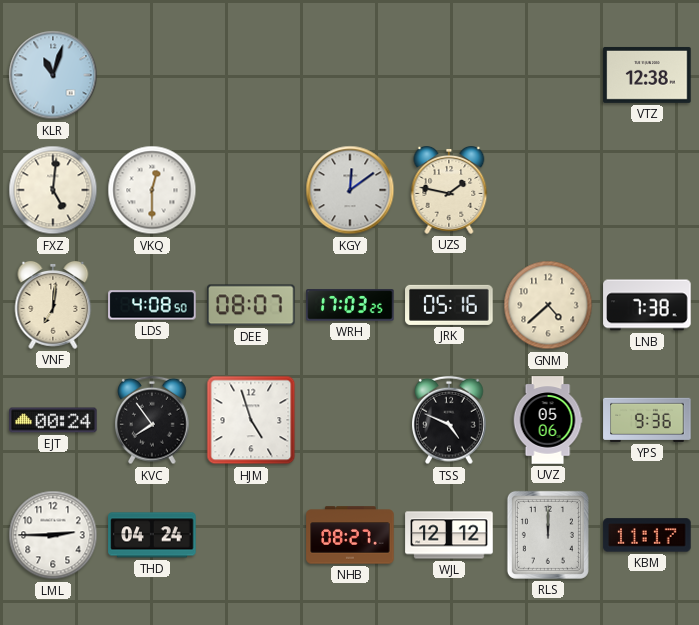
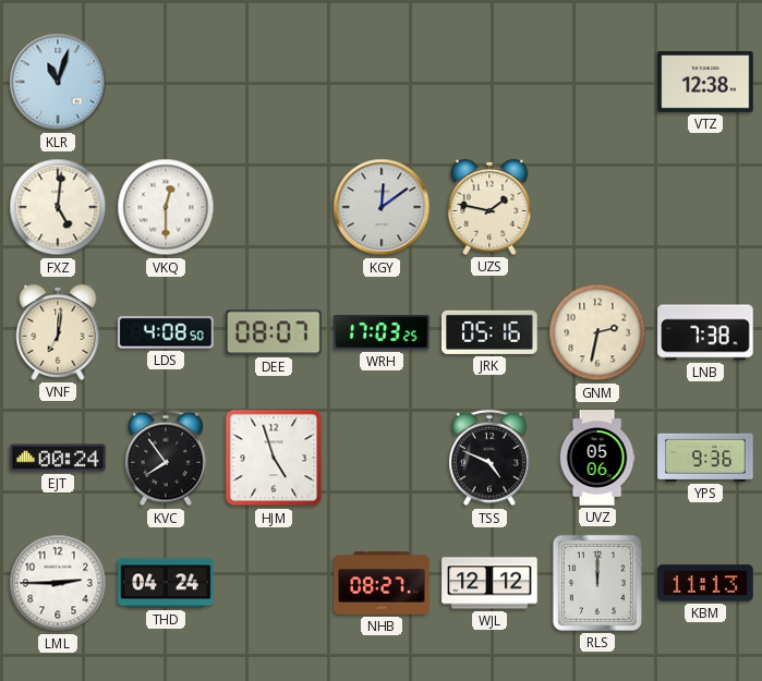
GNM: 4:38 -> 2:32 (597, 332)
KBM: 11:17 -> 11:13 (705, 583)
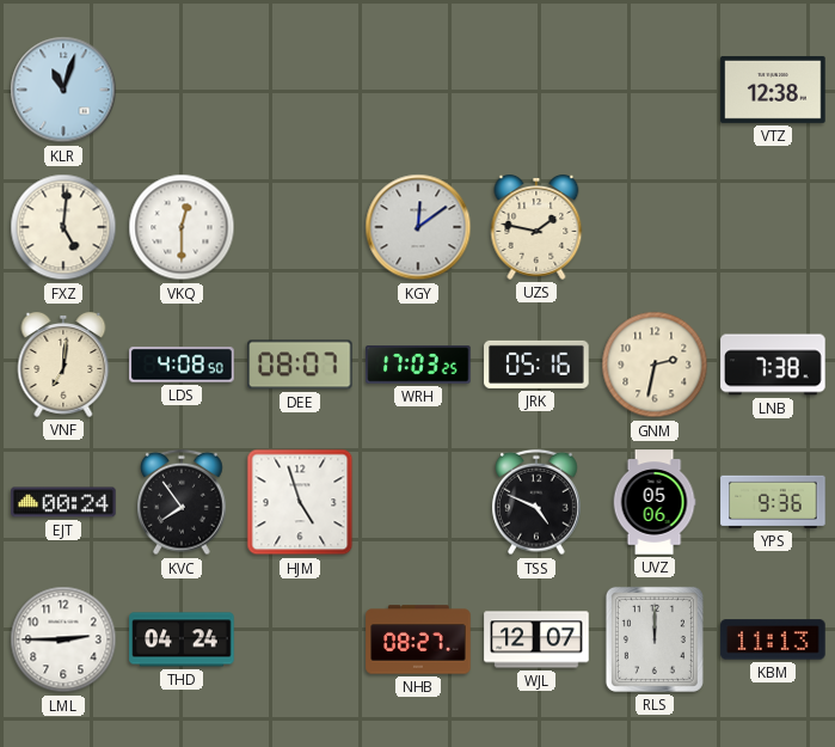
WJL: 12:12 -> 12:07 (536, 639)
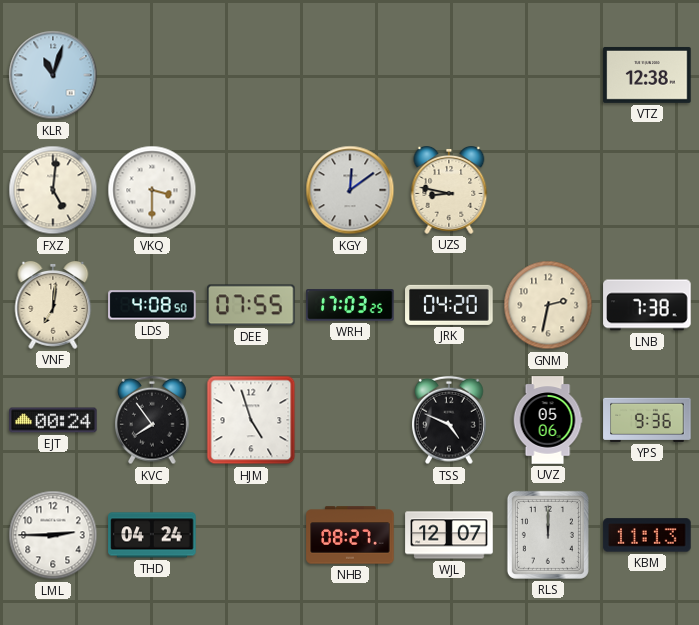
VKQ: 12:30 -> 3:30 (152, 190)
UZS: 1:47 -> 8:47 (449, 191)
DEE: 08:07 -> 07:55 (251, 305)
JRK: 05:16 -> 04:20 (449, 305)
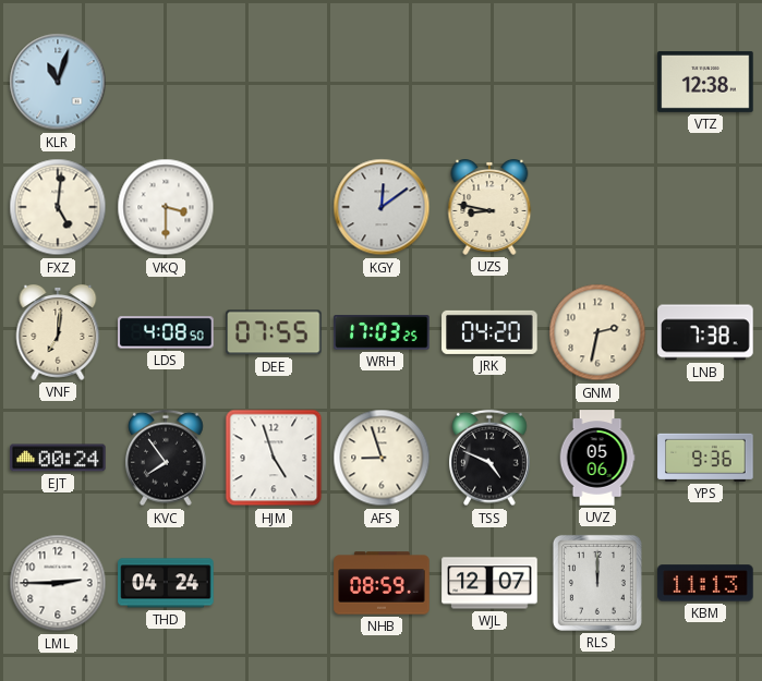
AFS: none -> 8:57 (382, 458)
NHB: 08:27 -> 08:59 (382, 583)
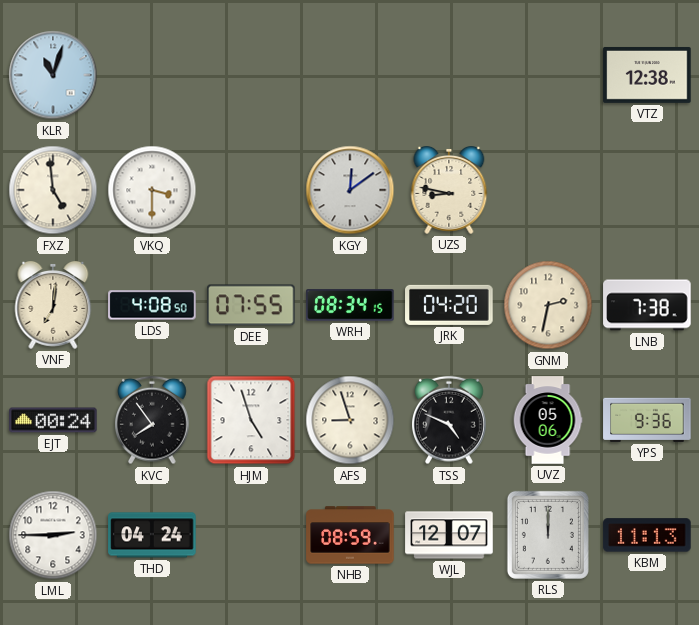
FXZ: 5:01 -> 4:59 (53, 190)
WRH: 17:03 -> 08:34 (350, 305)
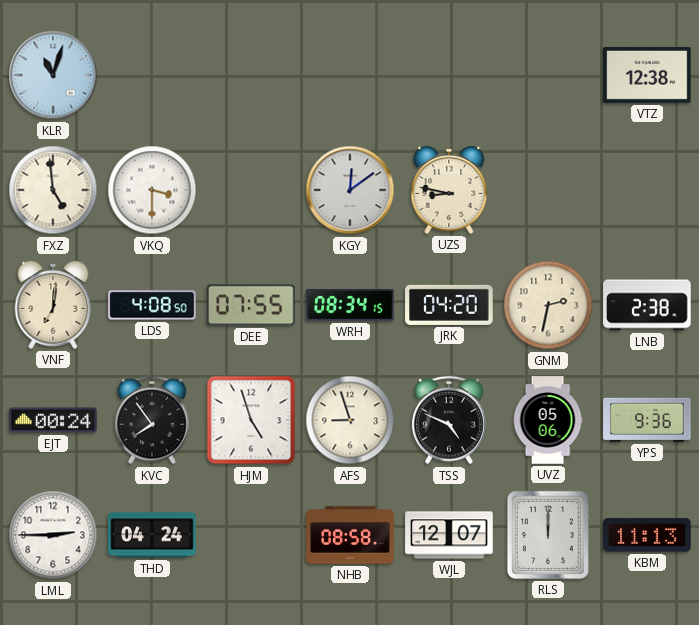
LNB: 7:38 -> 2:38 (647, 305)
NHB: 08:59 -> 08:58 (350, 535)
